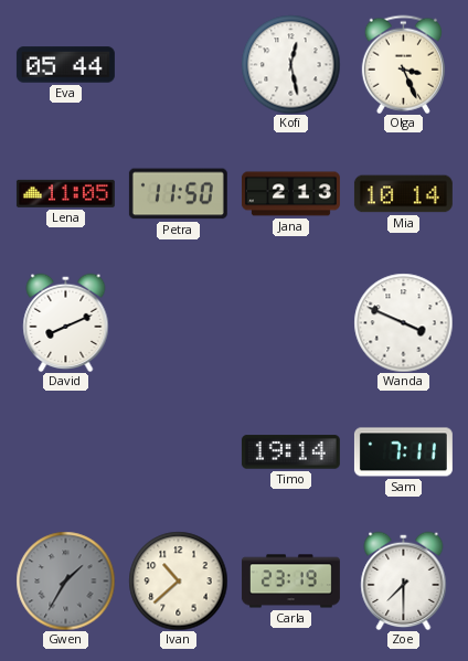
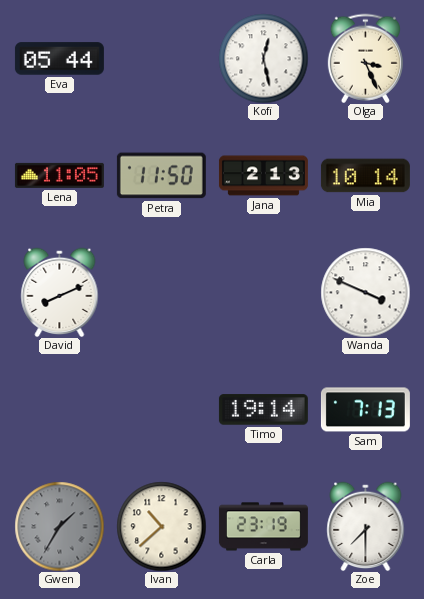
Sam: 7:11 -> 7:13 (365, 410)
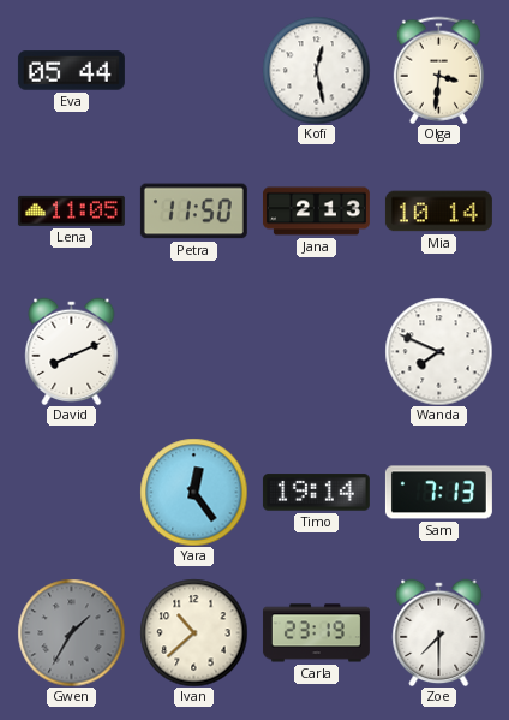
Olga: 3:26 -> 3:31 (438, 70)
Wanda: 3:49 -> 7:49 (438, 351)
Yara: none -> 12:24 (193, 492)
